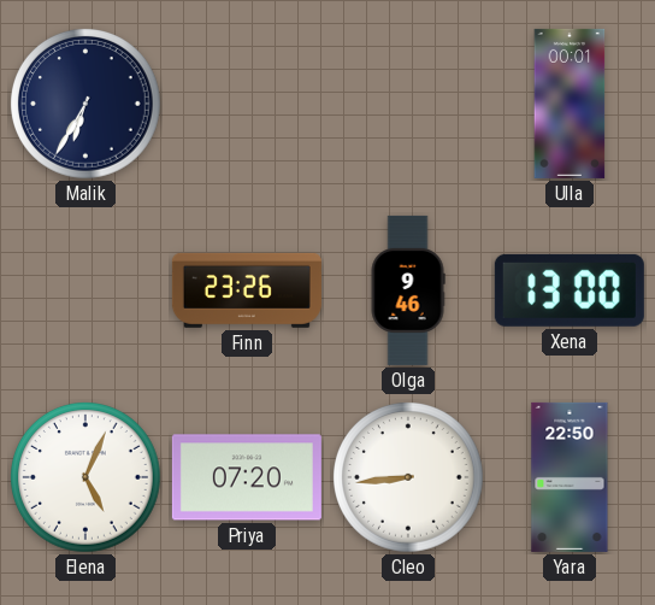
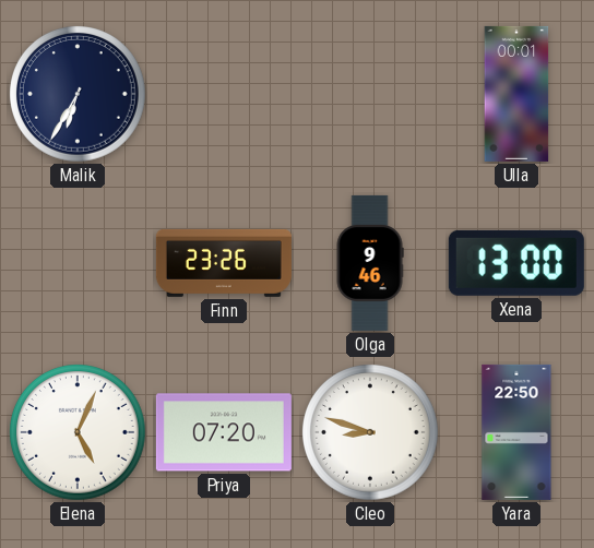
Cleo: 8:44 -> 8:48 (371, 433)
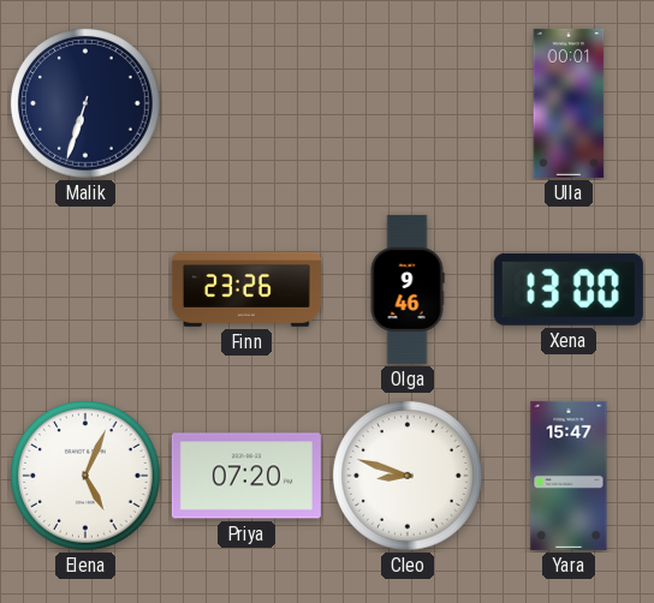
Malik: 6:35 -> 6:33 (87, 105)
Yara: 22:50 -> 15:47 (569, 476)
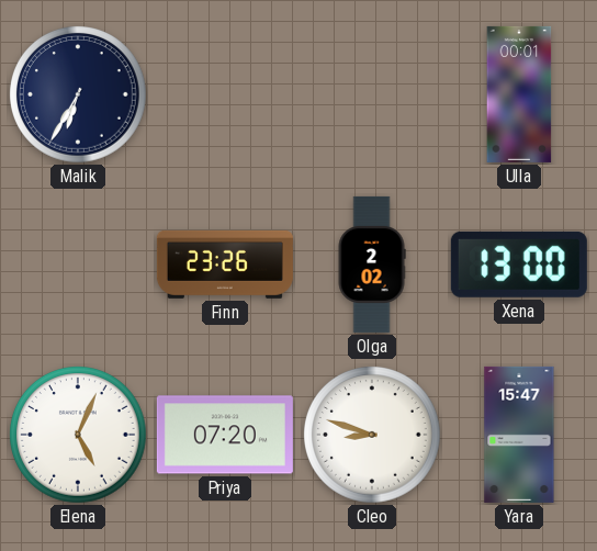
Malik: 6:33 -> 6:35 (79, 95)
Olga: 9:46 -> 2:02 (372, 265)
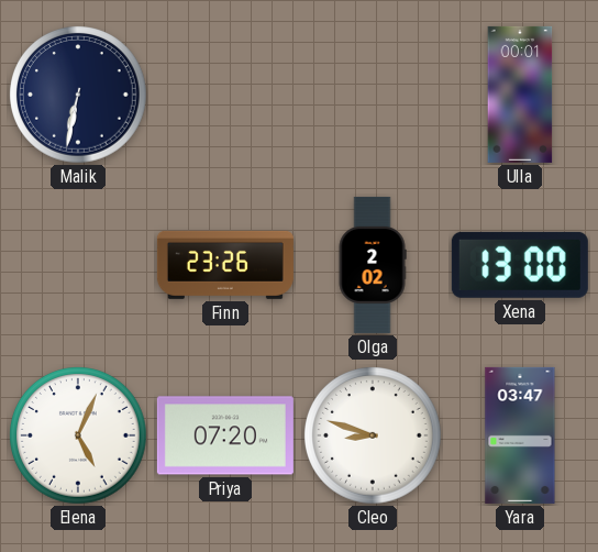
Malik: 6:35 -> 6:32 (79, 96)
Yara: 15:47 -> 03:47 (520, 435)
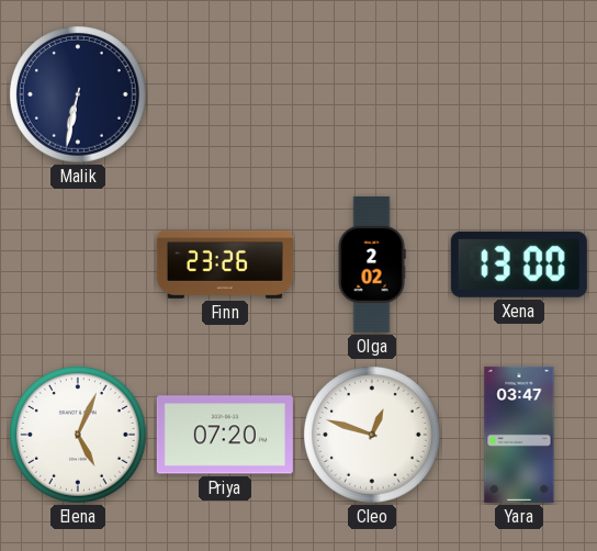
Ulla: 00:01 -> none (520, 95)
Cleo: 8:48 -> 12:48 (373, 436)
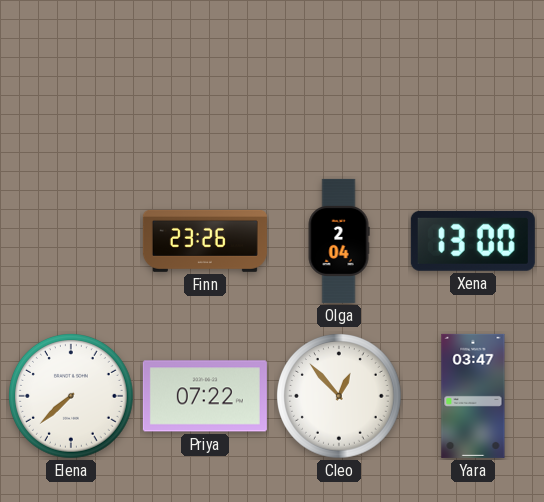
Malik: 6:32 -> none (79, 95)
Olga: 2:02 -> 2:04 (339, 241)
Elena: 5:04 -> 7:38 (72, 397)
Priya: 07:20 -> 07:22 (205, 396)
Cleo: 12:48 -> 12:53 (340, 397)
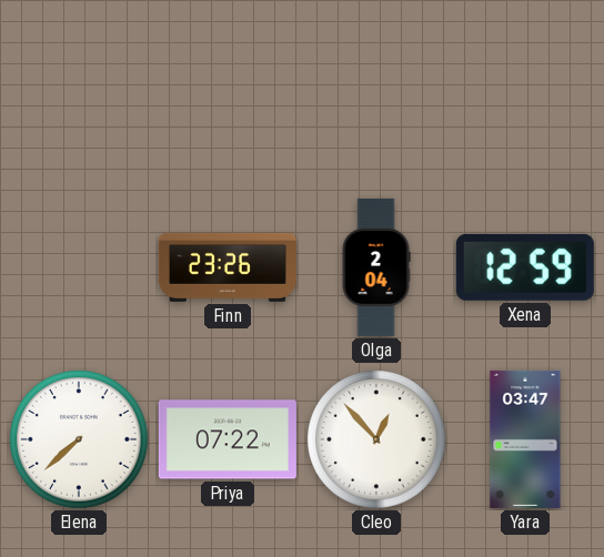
Xena: 13:00 -> 12:59 (525, 267)
